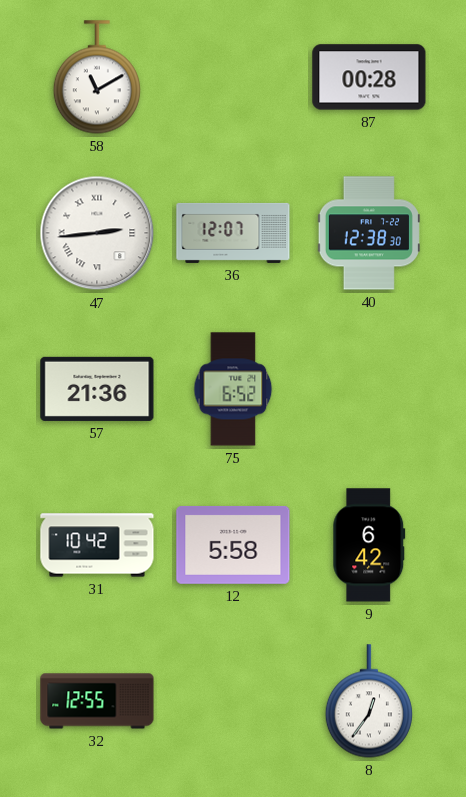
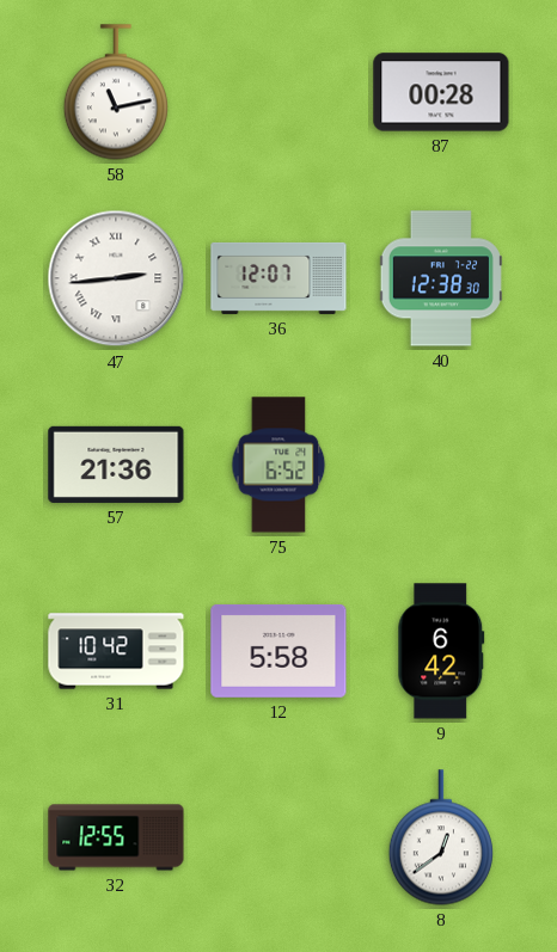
58: 11:10 -> 11:13 (116, 92)
8: 12:36 -> 12:39 (441, 837)
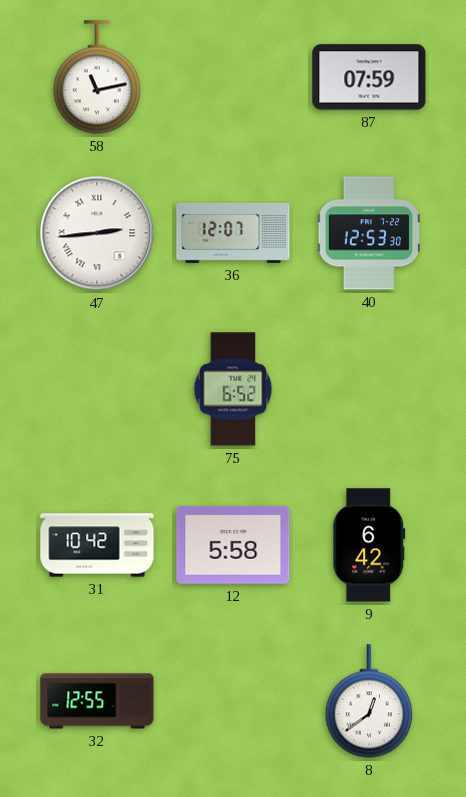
87: 00:28 -> 07:59 (369, 77)
40: 12:38 -> 12:53 (369, 233)
57: 21:36 -> none (116, 465)
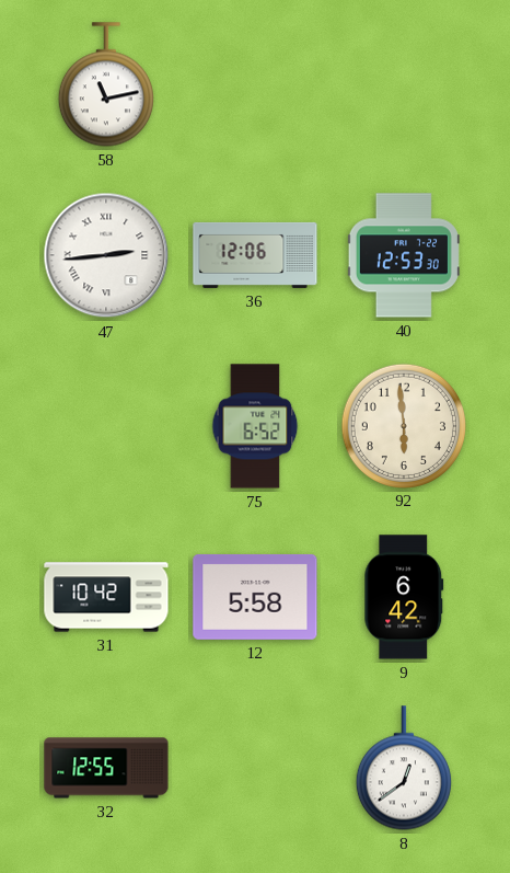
87: 07:59 -> none (369, 77)
36: 12:07 -> 12:06 (255, 255)
92: none -> 5:59 (403, 425)
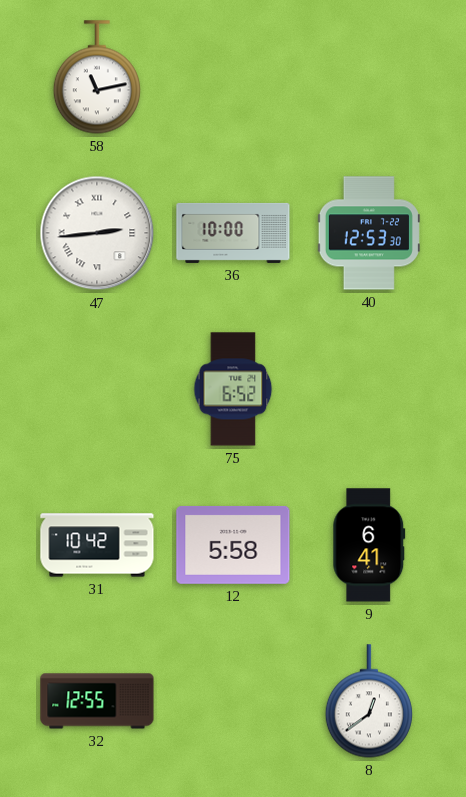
36: 12:06 -> 10:00 (233, 233)
92: 5:59 -> none (403, 425)
9: 6:42 -> 6:41 (369, 545)
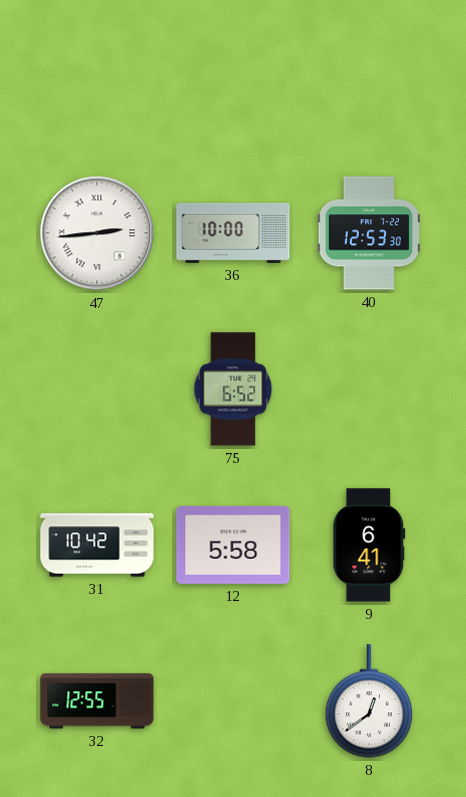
58: 11:13 -> none (97, 77)
